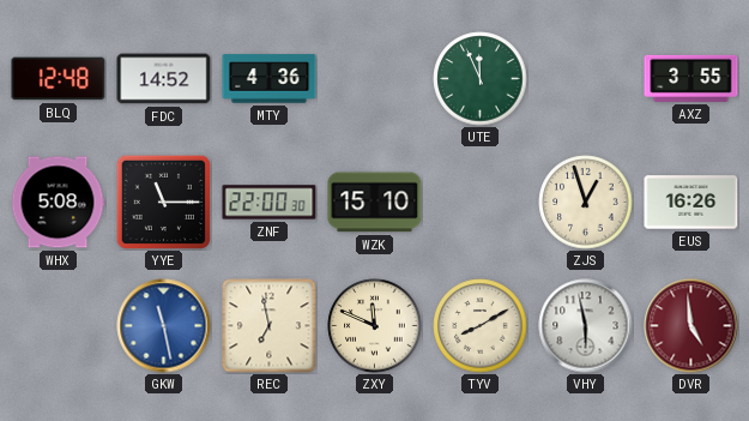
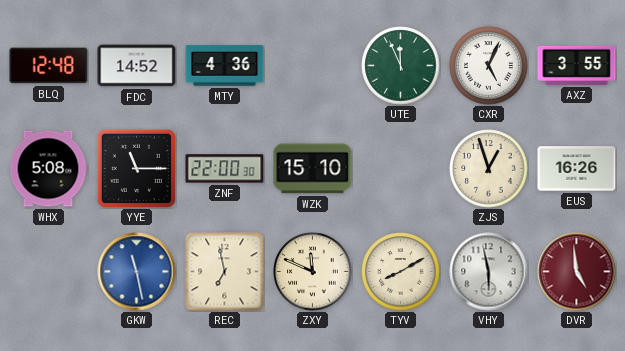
CXR: none -> 5:04 (489, 66)
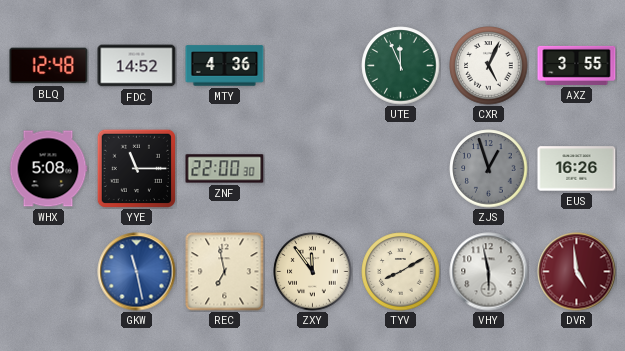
WZK: 15:10 -> none (313, 169)
ZJS dial: cream -> grey (489, 169)
ZXY: 11:49 -> 11:54 (313, 272)
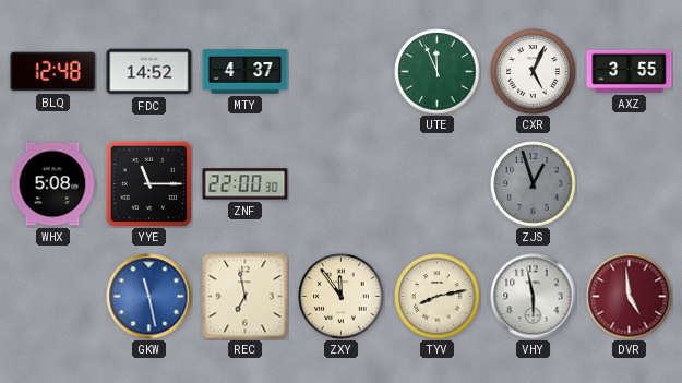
MTY: 4:36 -> 4:37 (246, 72)
EUS: 16:26 -> none (577, 169)
TYV: 8:10 -> 8:13 (438, 297)
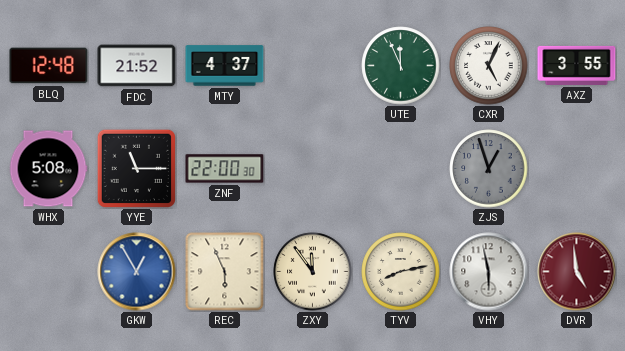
FDC: 14:52 -> 21:52 (137, 66)
GKW: 11:28 -> 12:55 (137, 272)
REC: 6:58 -> 5:56 (225, 272)
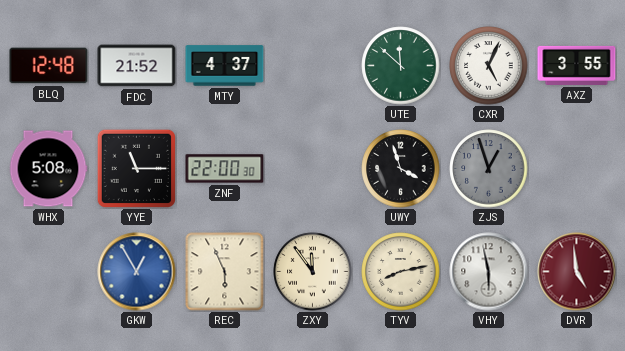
UTE: 11:56 -> 11:52 (401, 66)
UWY: none -> 3:57 (401, 169)
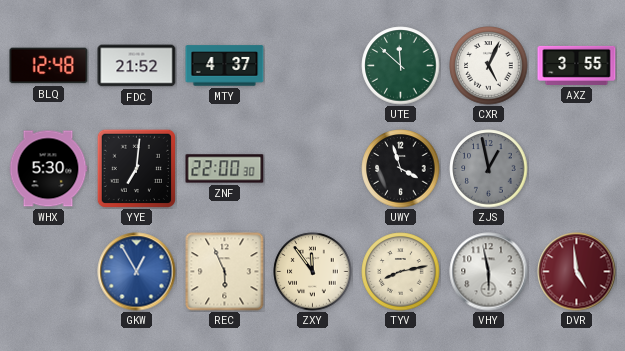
WHX: 5:08 -> 5:30 (48, 169)
YYE: 11:15 -> 7:01 (136, 168)
ZJS: 12:57 -> 12:58 (489, 169)
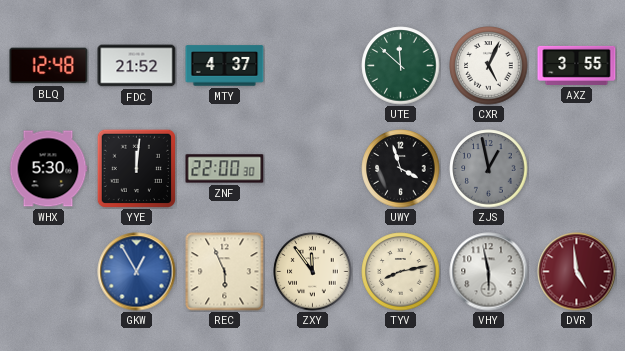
YYE: 7:01 -> 12:01 (136, 168)
